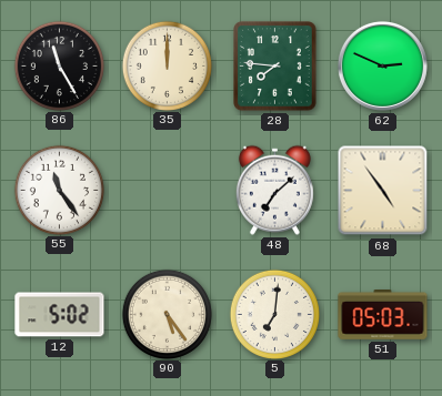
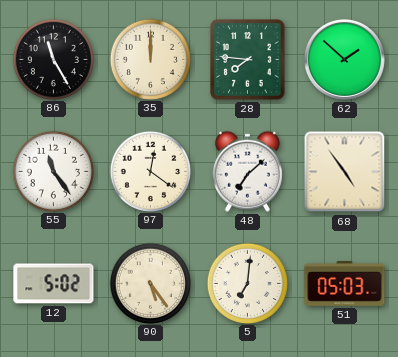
62: 2:49 -> 1:52 (344, 59)
97: none -> 12:21 (150, 171)
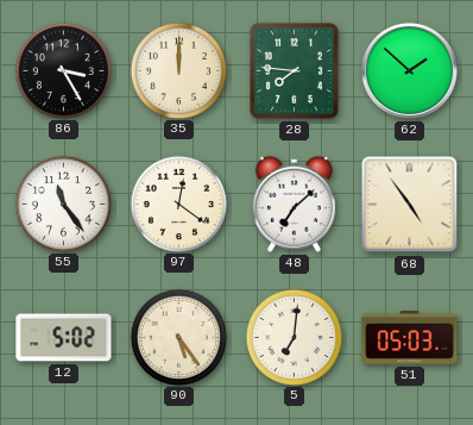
86: 11:25 -> 3:25 (63, 70)
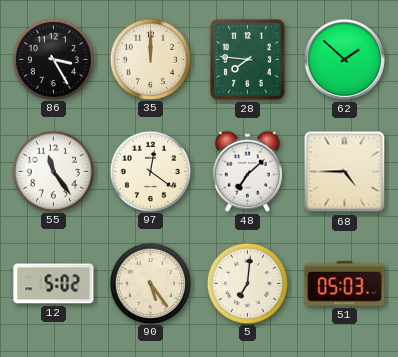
68: 4:54 -> 4:45 (345, 172)
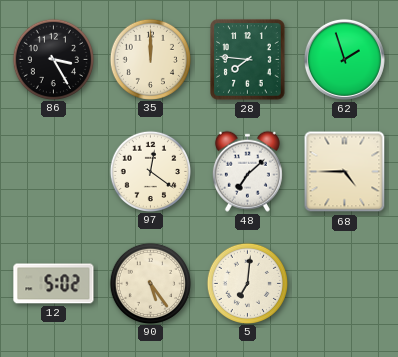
62: 1:52 -> 1:57 (344, 59)
55: 11:24 -> none (53, 171)
51: 05:03 -> none (345, 284)
